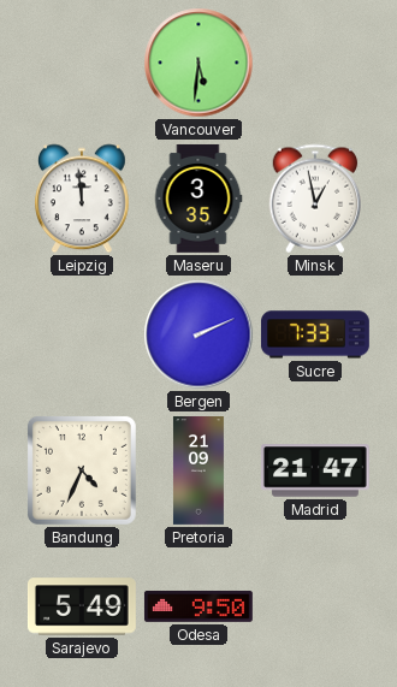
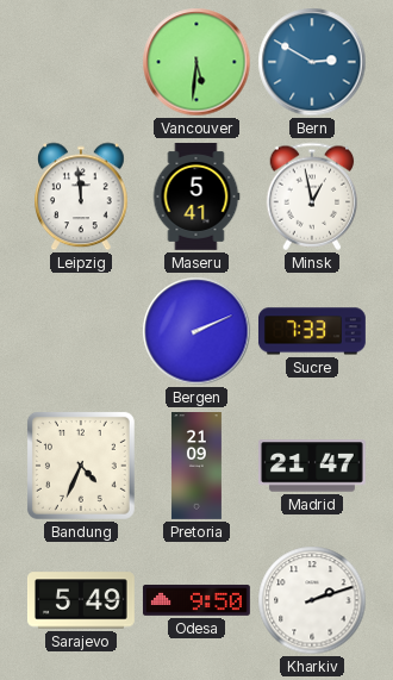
Bern: none -> 2:50 (312, 62)
Maseru: 3:35 -> 5:41 (196, 196)
Kharkiv: none -> 2:12 (312, 600)
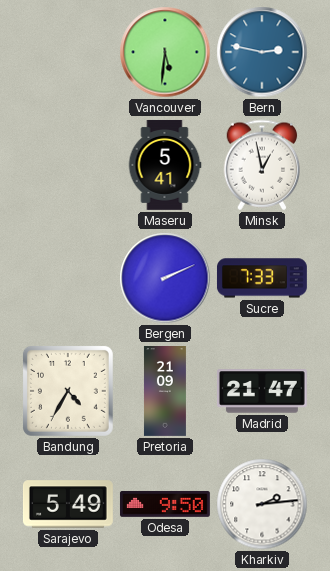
Bern: 2:50 -> 2:47 (262, 52)
Leipzig: 11:59 -> none (82, 196)
Bandung: 4:34 -> 4:35 (68, 391)
Kharkiv: 2:12 -> 2:14 (262, 504)
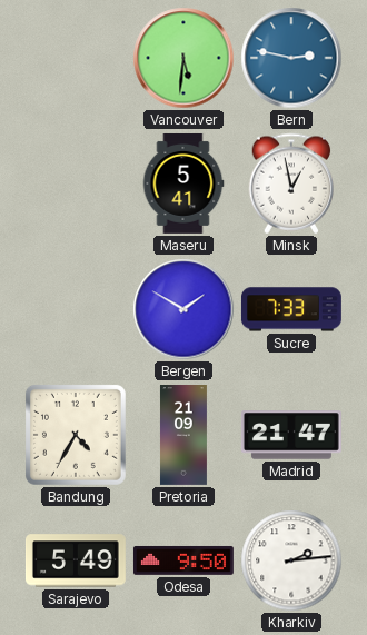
Bergen: 2:11 -> 1:50 (183, 309)
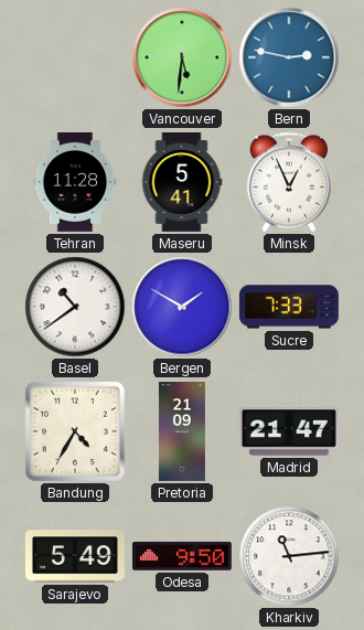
Tehran: none -> 11:28 (75, 182)
Minsk: 12:58 -> 12:56 (289, 182)
Basel: none -> 10:39 (75, 307)
Kharkiv: 2:14 -> 11:14 (289, 556)
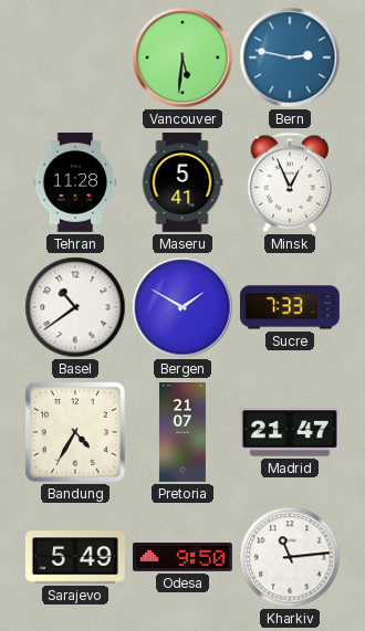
Pretoria: 21:09 -> 21:07 (182, 433)
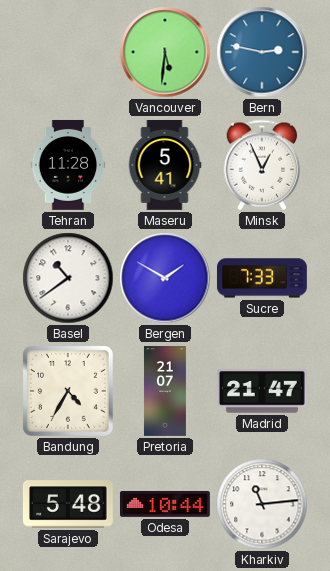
Sarajevo: 5:49 -> 5:48 (68, 504)
Odesa: 9:50 -> 10:44 (165, 504)
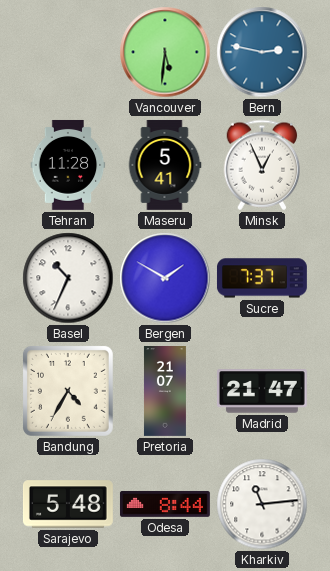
Basel: 10:39 -> 10:34 (68, 278)
Sucre: 7:33 -> 7:37 (262, 278)
Odesa: 10:44 -> 8:44 (165, 504)
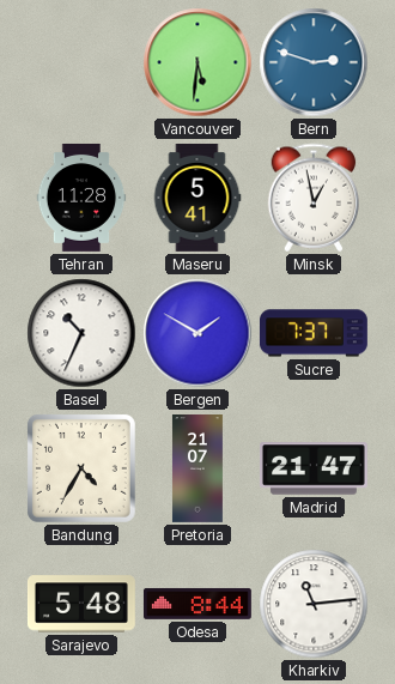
Bern: 2:47 -> 2:48 (314, 62)
Minsk: 12:56 -> 12:58 (314, 198)
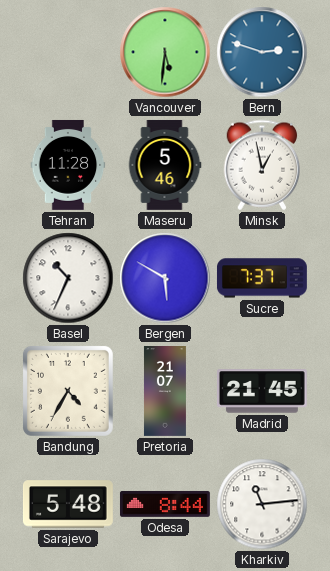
Maseru: 5:41 -> 5:46 (165, 165)
Bergen: 1:50 -> 5:50 (165, 278)
Madrid: 21:47 -> 21:45 (262, 391)
